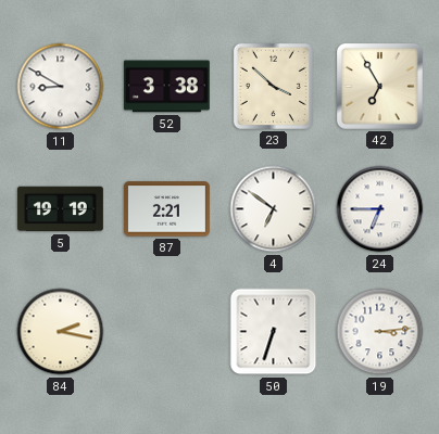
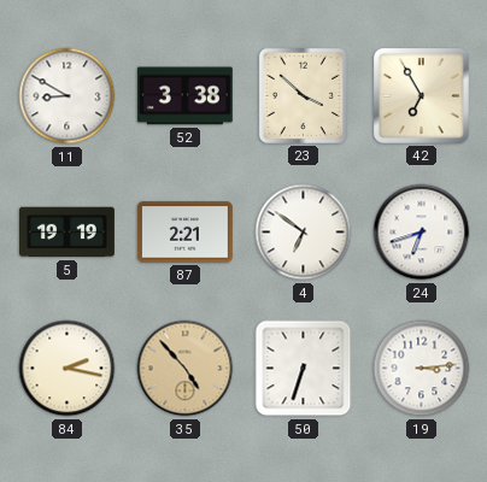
24: 6:45 -> 6:42 (422, 233)
35: none -> 4:53 (186, 369)
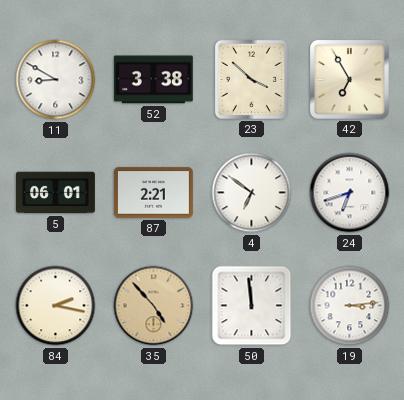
5: 19:19 -> 06:01 (56, 193)
50: 6:33 -> 11:59 (252, 306)
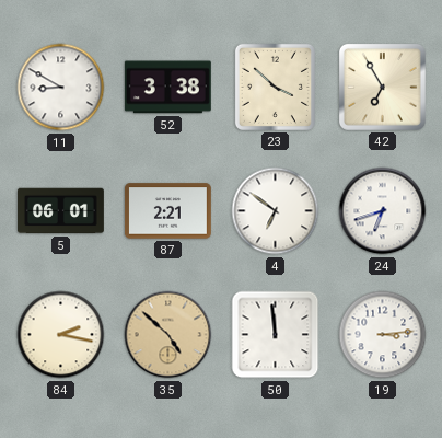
35: 4:53 -> 4:52 (168, 335)
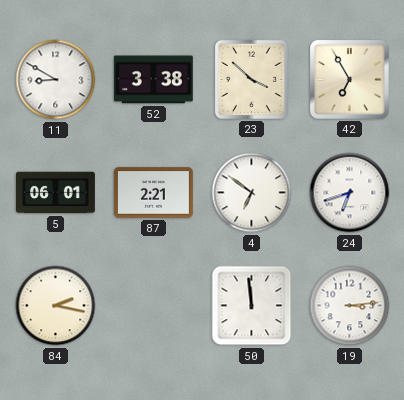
35: 4:52 -> none (168, 335)
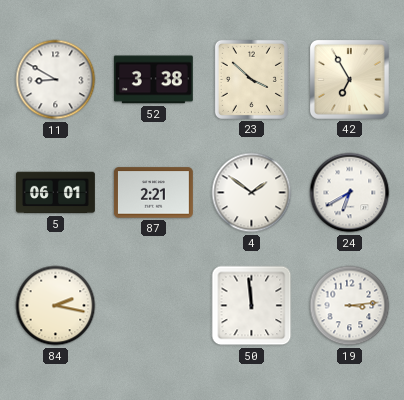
4: 6:51 -> 1:51 (252, 193)
24: 6:42 -> 6:40 (350, 193)
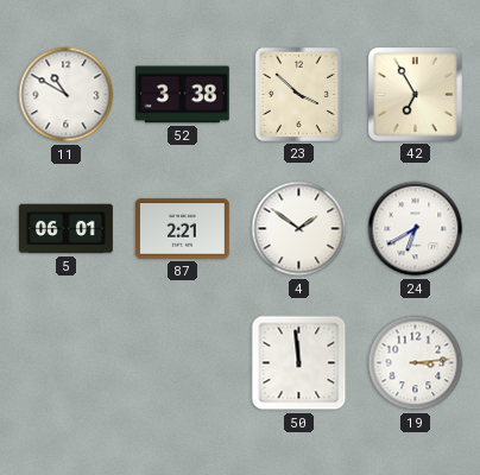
11: 8:50 -> 10:50 (67, 95)
84: 2:17 -> none (56, 306)
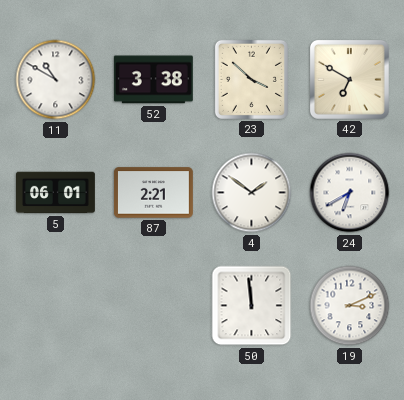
42: 6:55 -> 6:50 (349, 79)
19: 3:14 -> 3:11 (350, 306)
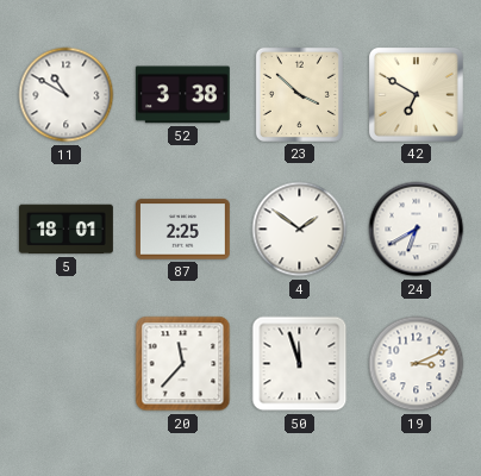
5: 06:01 -> 18:01 (67, 230)
87: 2:21 -> 2:25 (182, 230)
20: none -> 11:37 (183, 364)
50: 11:59 -> 11:57 (300, 364)
